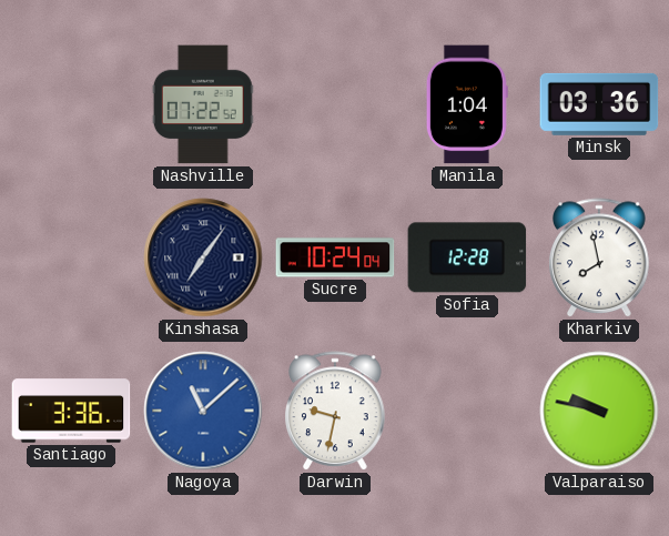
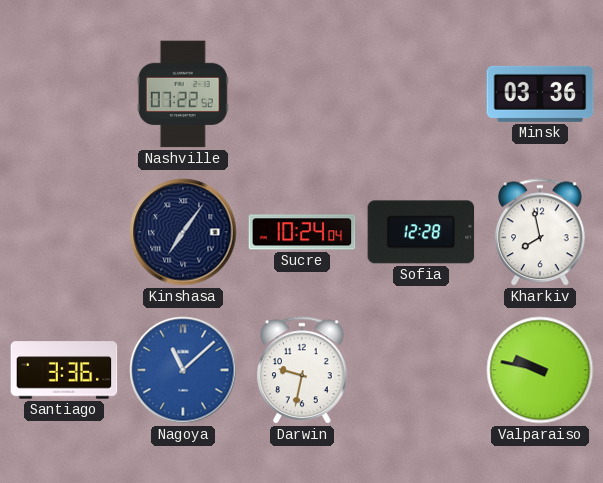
Manila: 1:04 -> none (467, 104)
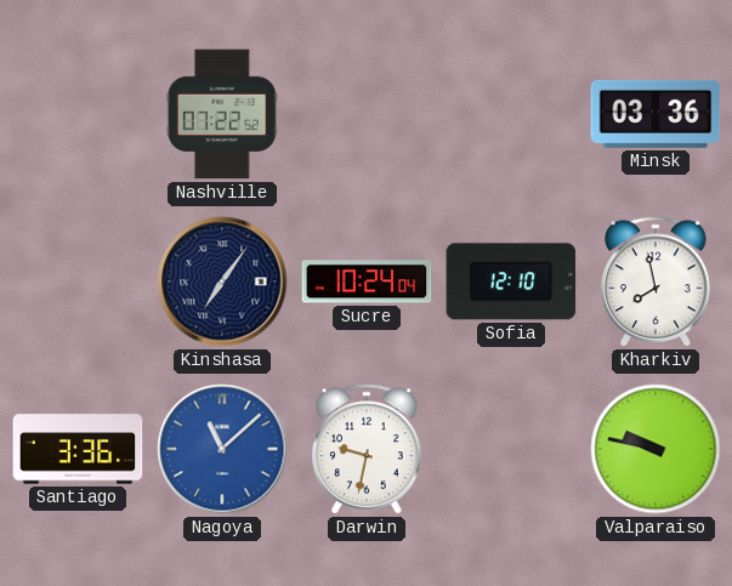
Sofia: 12:28 -> 12:10 (511, 281)
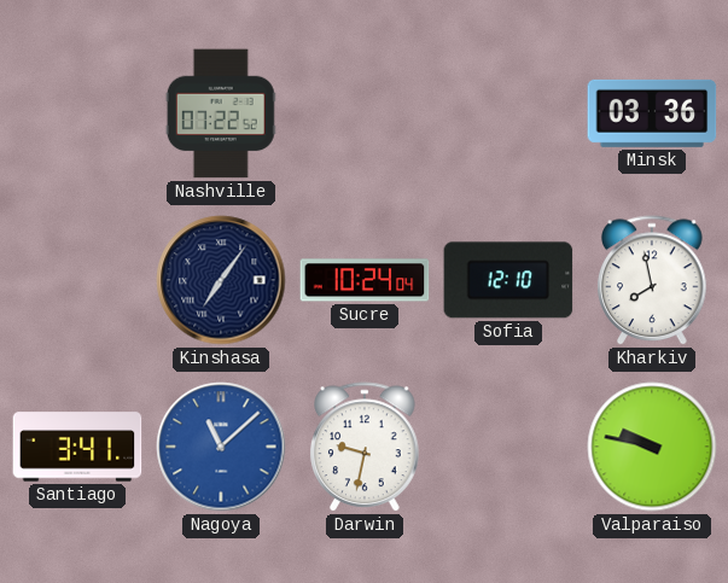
Santiago: 3:36 -> 3:41 (77, 447)
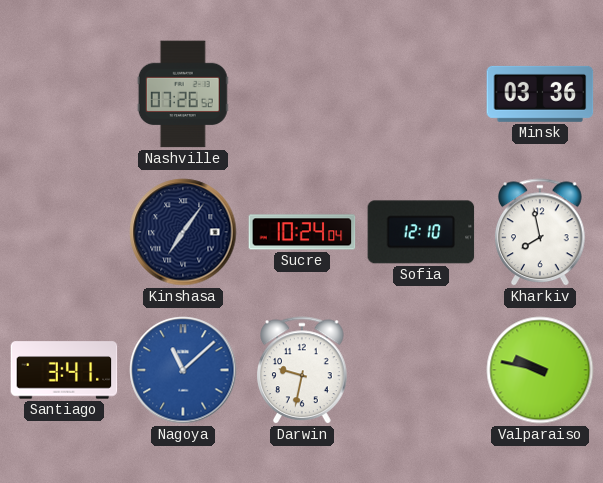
Nashville: 07:22 -> 07:26 (183, 94)
